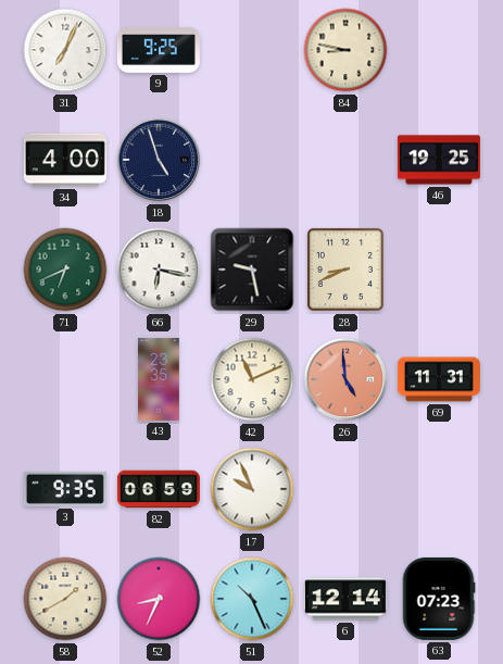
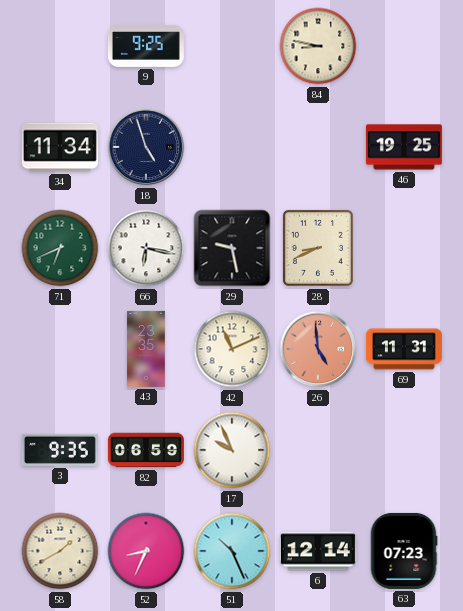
31: 7:04 -> none (65, 50)
34: 4:00 -> 11:34 (60, 147)
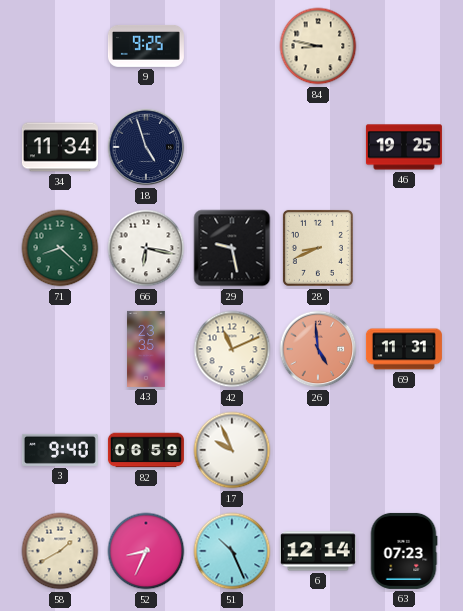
71: 6:41 -> 8:22 (60, 248)
3: 9:35 -> 9:40 (60, 450)
